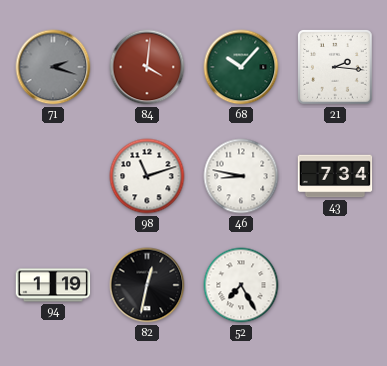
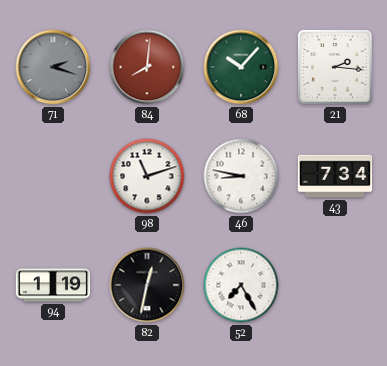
84: 4:01 -> 8:01 (147, 67)
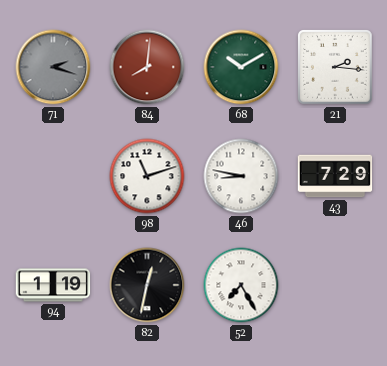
68: 10:07 -> 10:10 (241, 67)
43: 7:34 -> 7:29 (335, 176)
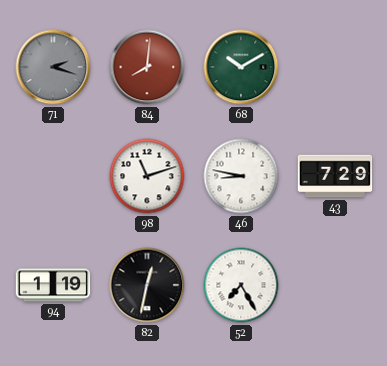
21: 2:16 -> none (336, 68)
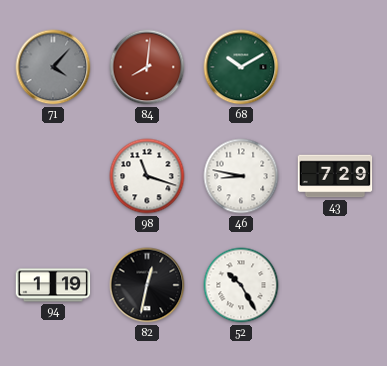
71: 2:18 -> 4:07 (53, 67)
98: 11:12 -> 11:18 (147, 176)
52: 7:25 -> 10:25 (241, 285)
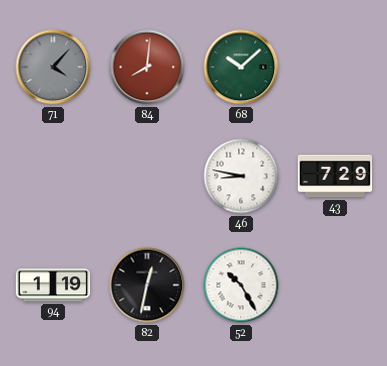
68: 10:10 -> 10:08 (241, 67)
98: 11:18 -> none (147, 176)
